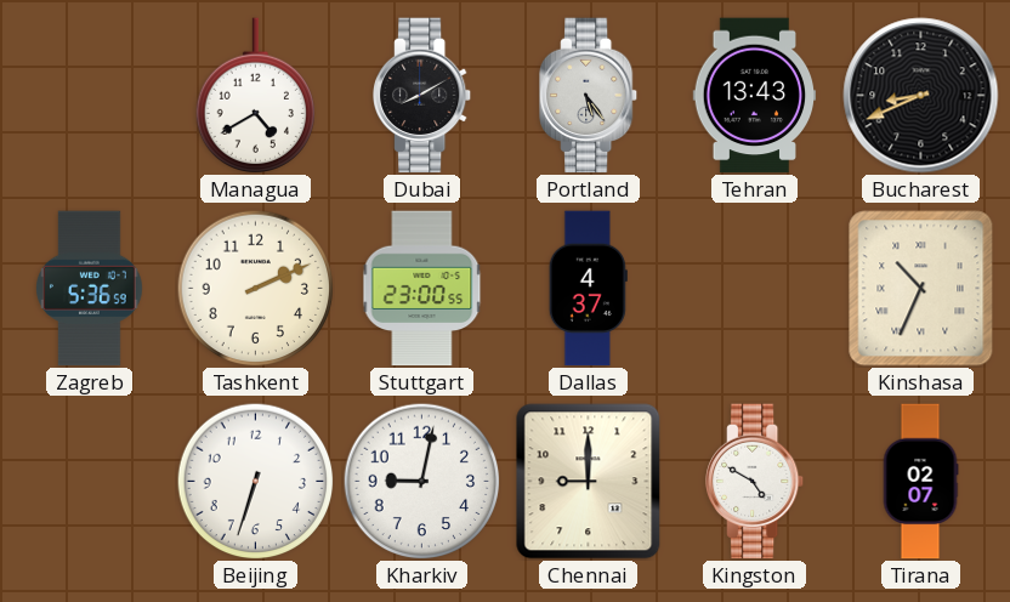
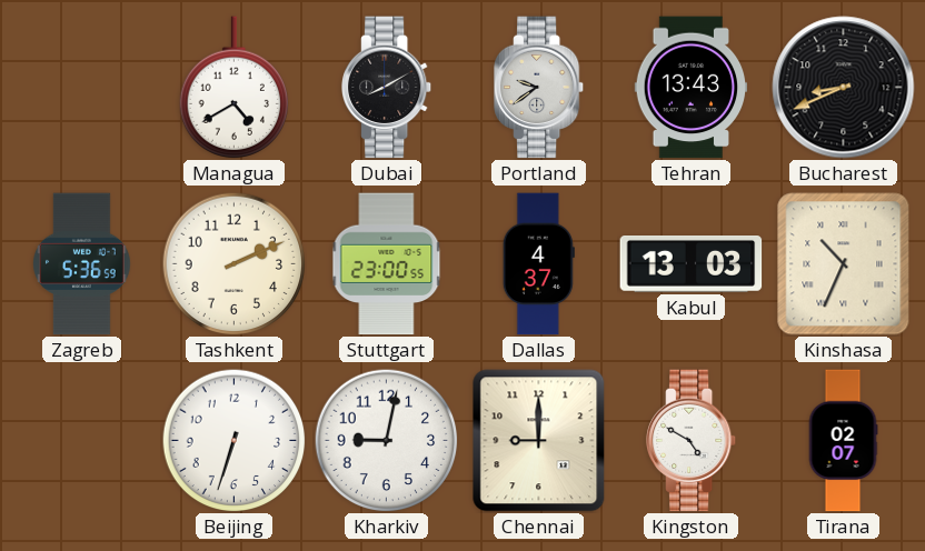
Portland: 5:24 -> 9:39 (540, 88)
Kabul: none -> 13:03 (692, 264)
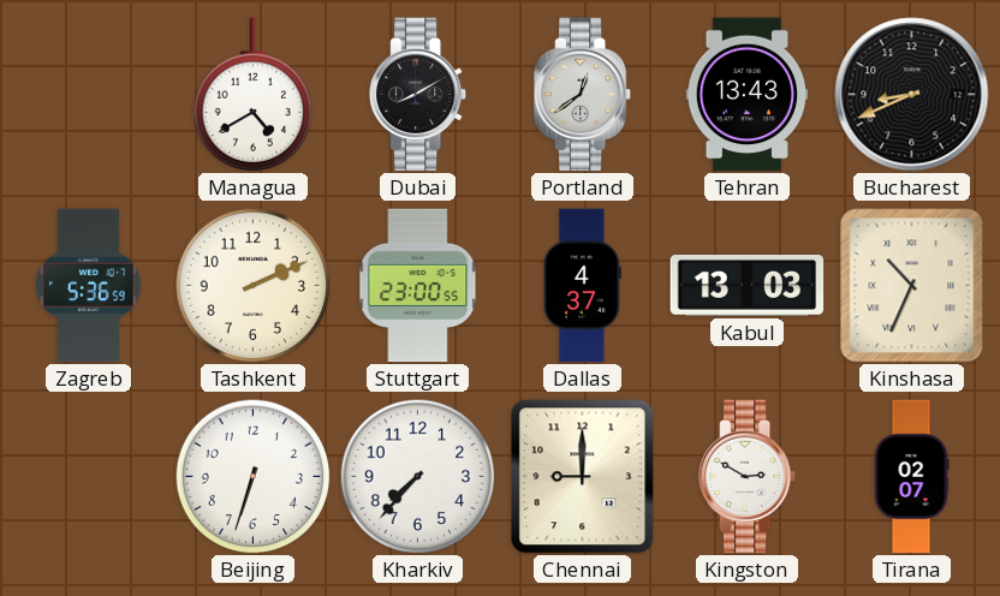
Portland: 9:39 -> 12:39 (584, 95)
Kharkiv: 9:02 -> 7:37 (417, 476)
Kingston: 4:50 -> 2:50 (749, 477)
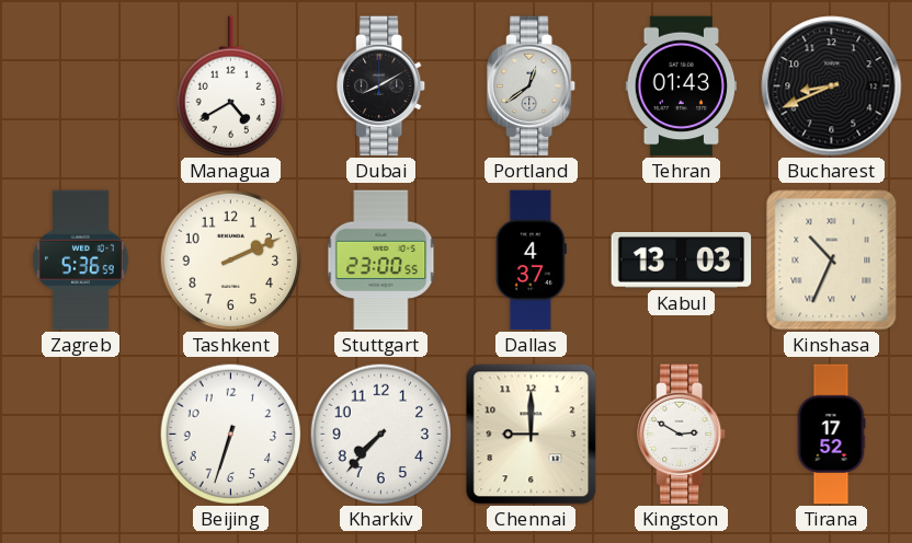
Tehran: 13:43 -> 01:43 (682, 86)
Tirana: 02:07 -> 17:52 (831, 435)
